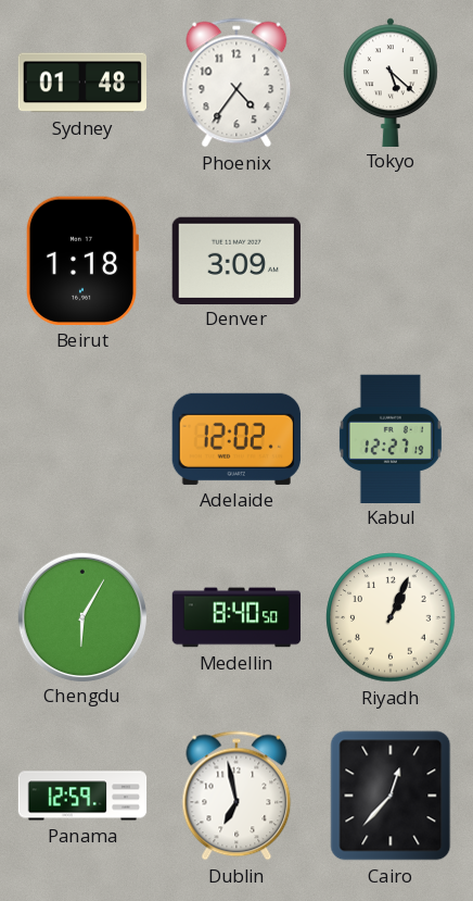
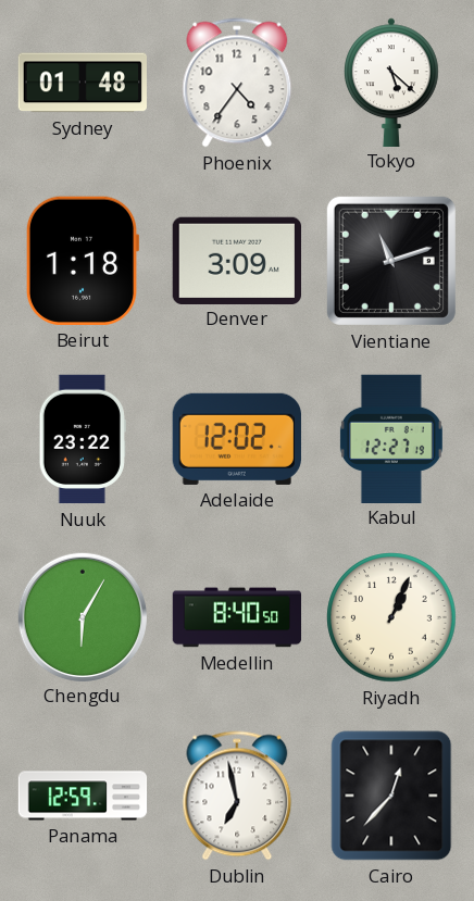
Vientiane: none -> 11:12 (391, 261)
Nuuk: none -> 23:22 (83, 439)
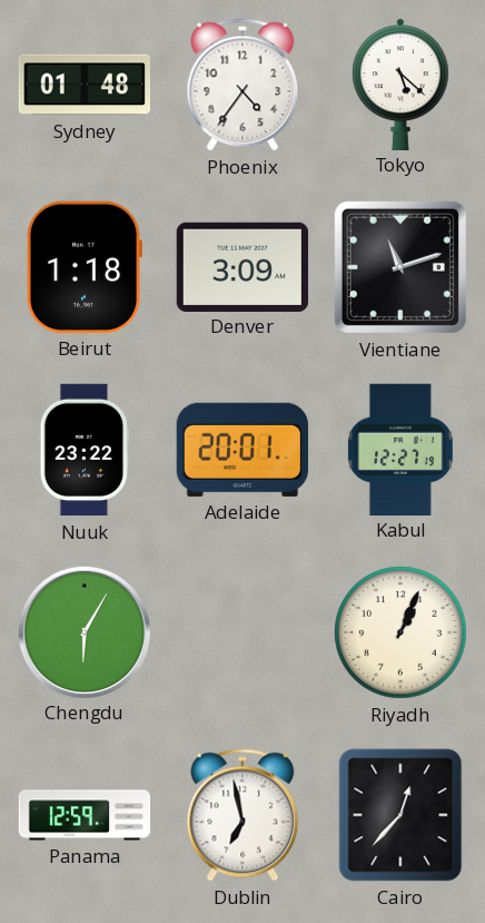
Adelaide: 12:02 -> 20:01 (242, 450)
Medellin: 8:40 -> none (237, 617)
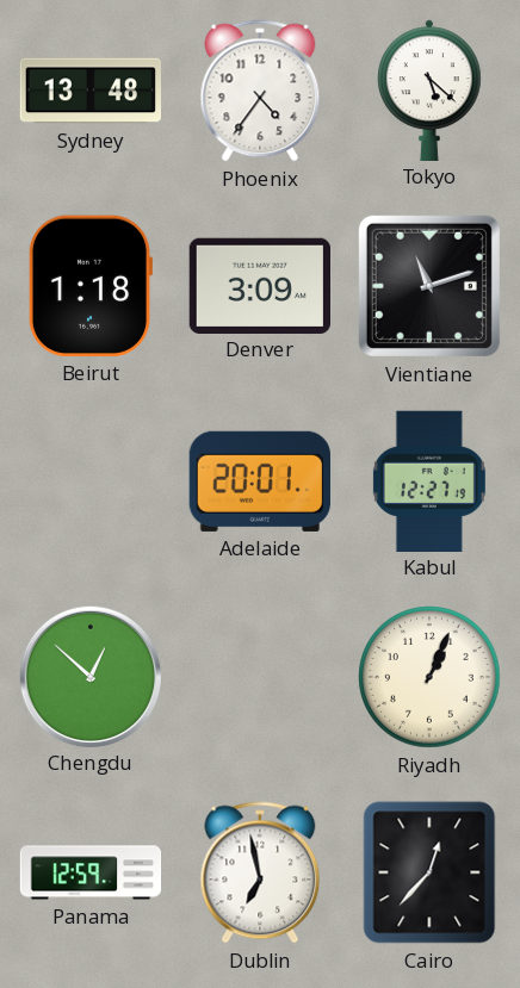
Sydney: 01:48 -> 13:48 (89, 91)
Nuuk: 23:22 -> none (85, 450)
Chengdu: 6:05 -> 12:52 (89, 676)
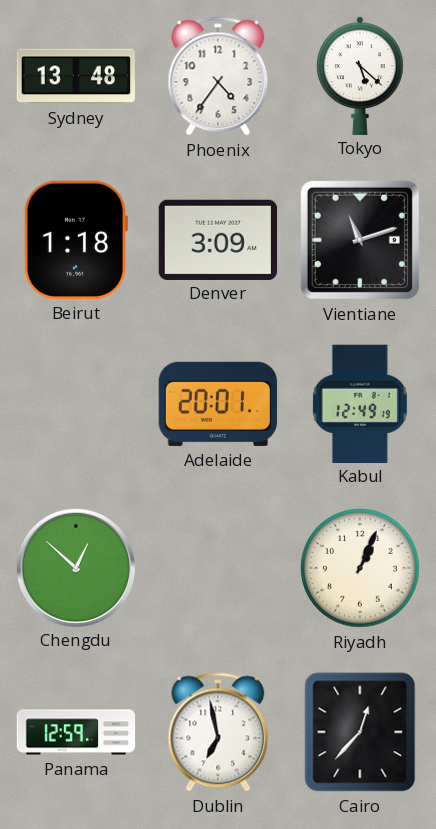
Kabul: 12:27 -> 12:49 (360, 403)
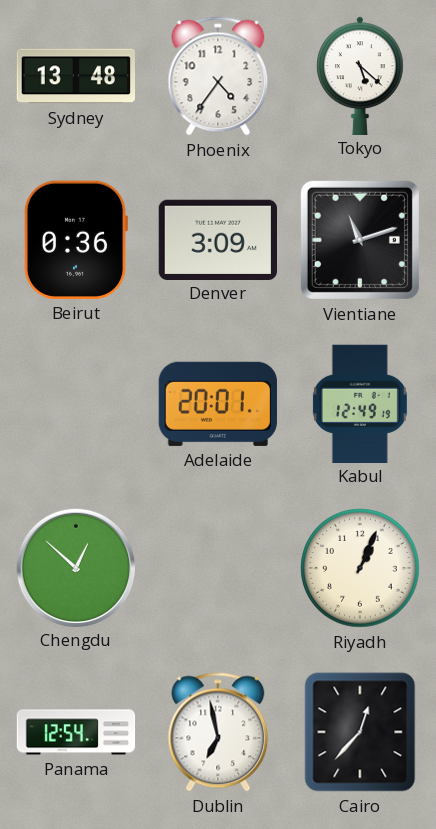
Beirut: 1:18 -> 0:36 (75, 240)
Panama: 12:59 -> 12:54 (76, 732)
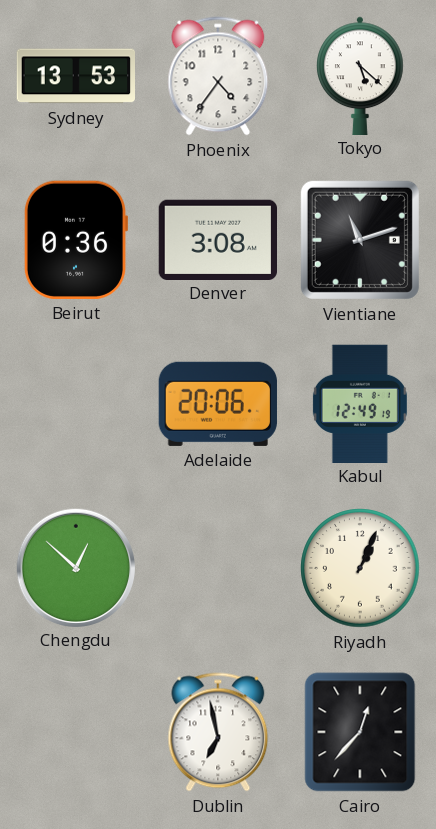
Sydney: 13:48 -> 13:53 (75, 76)
Denver: 3:09 -> 3:08 (217, 239)
Adelaide: 20:01 -> 20:06 (218, 404)
Panama: 12:54 -> none (76, 732)
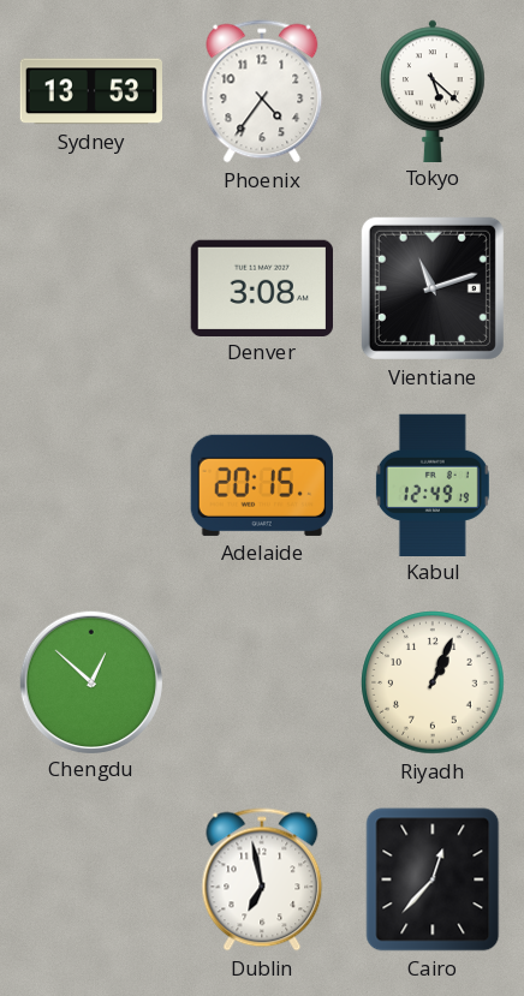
Beirut: 0:36 -> none (75, 240)
Adelaide: 20:06 -> 20:15 (262, 485)
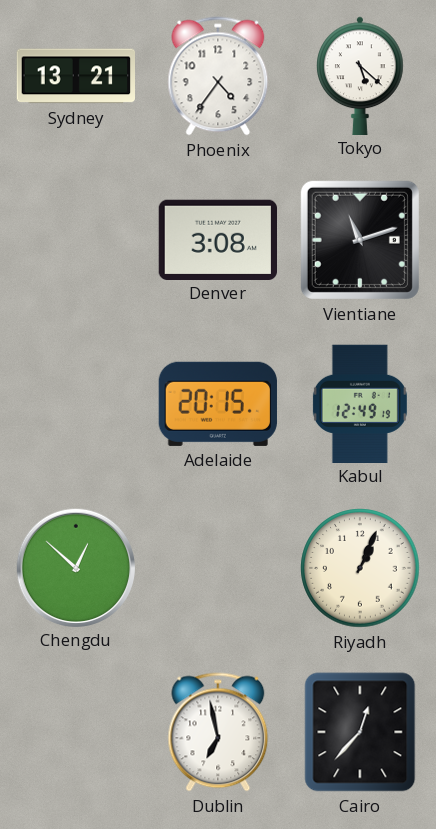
Sydney: 13:53 -> 13:21 (75, 76)
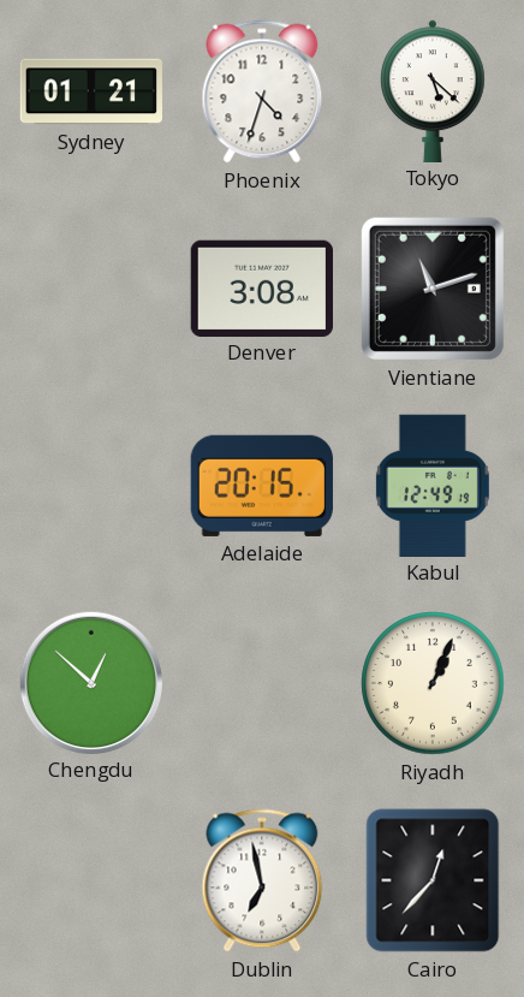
Sydney: 13:21 -> 01:21 (90, 91)
Phoenix: 4:36 -> 4:33 (262, 91)
